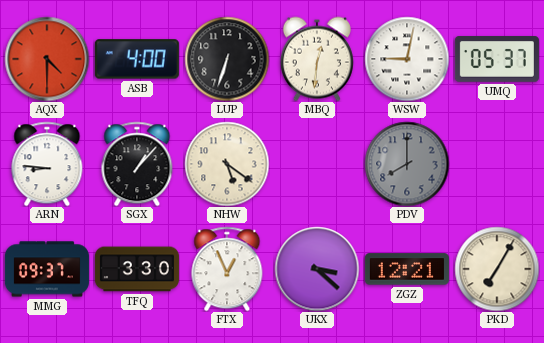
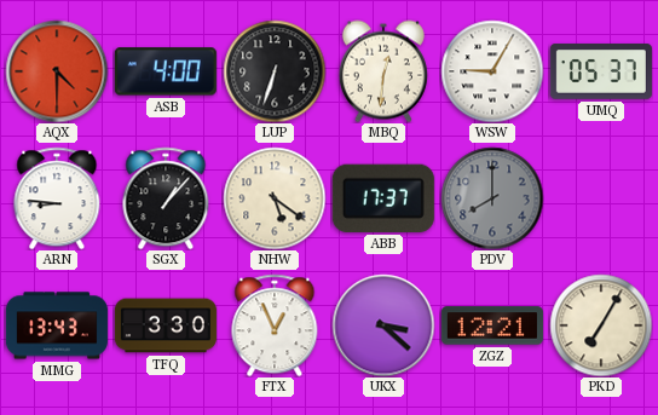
WSW: 9:02 -> 9:05 (492, 71)
ABB: none -> 17:37 (383, 198)
MMG: 09:37 -> 13:43 (57, 325)
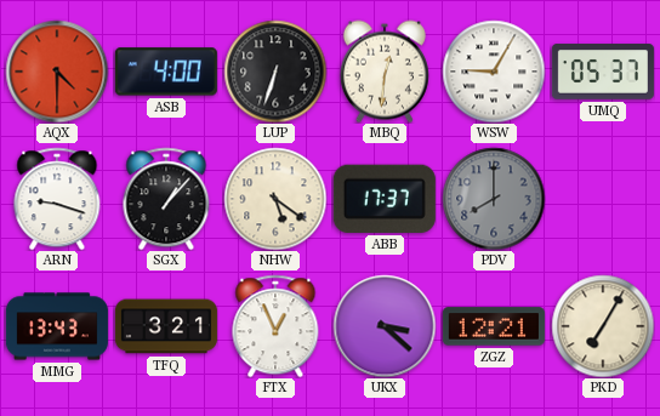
ARN: 8:46 -> 9:18 (57, 199)
TFQ: 3:30 -> 3:21 (166, 326)
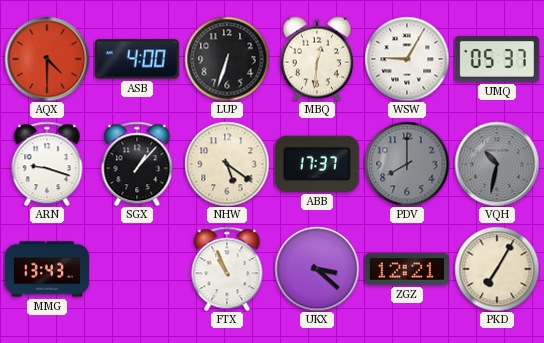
VQH: none -> 10:32 (497, 164)
TFQ: 3:21 -> none (166, 326)
FTX: 12:56 -> 10:56 (227, 269)
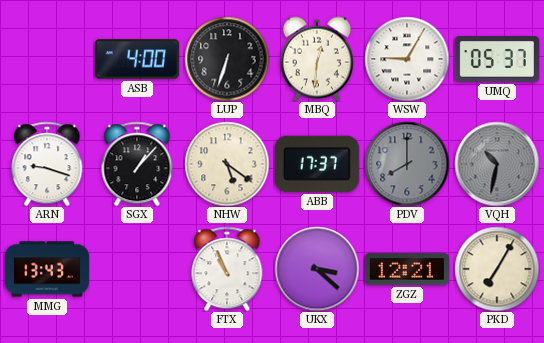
AQX: 4:30 -> none (47, 59)
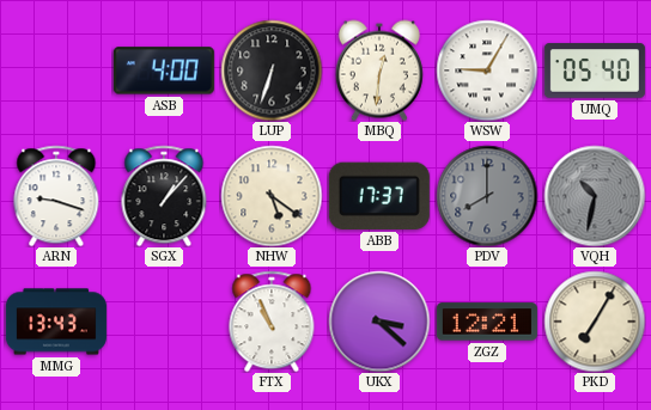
UMQ: 05:37 -> 05:40 (595, 71)
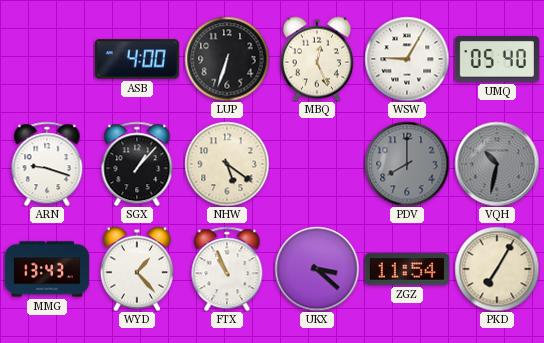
MBQ: 12:31 -> 12:26 (317, 59)
ABB: 17:37 -> none (379, 196)
WYD: none -> 1:23 (137, 269)
ZGZ: 12:21 -> 11:54 (407, 269)
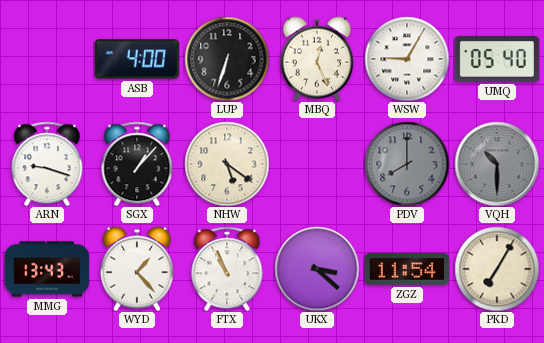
VQH: 10:32 -> 10:30 (497, 164)
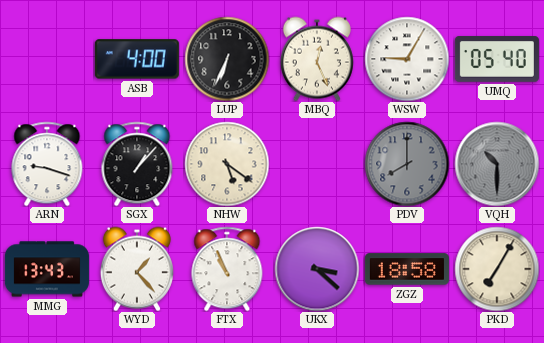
LUP: 6:33 -> 6:34 (227, 59)
ZGZ: 11:54 -> 18:58 (407, 269)
